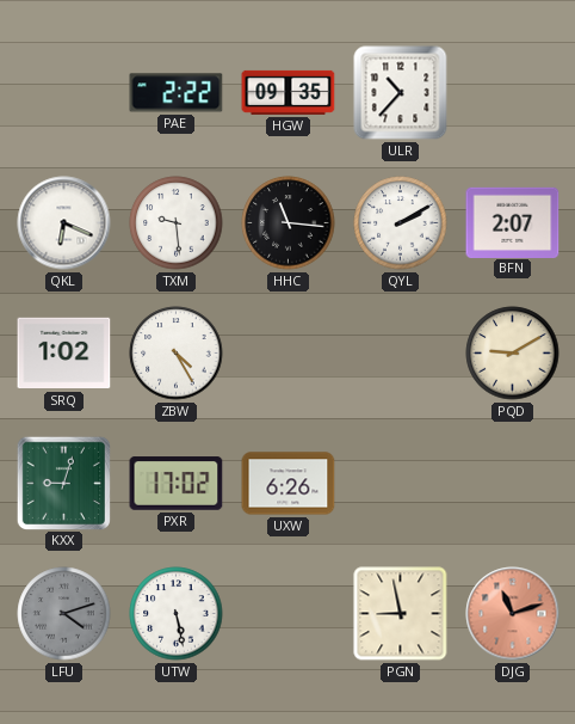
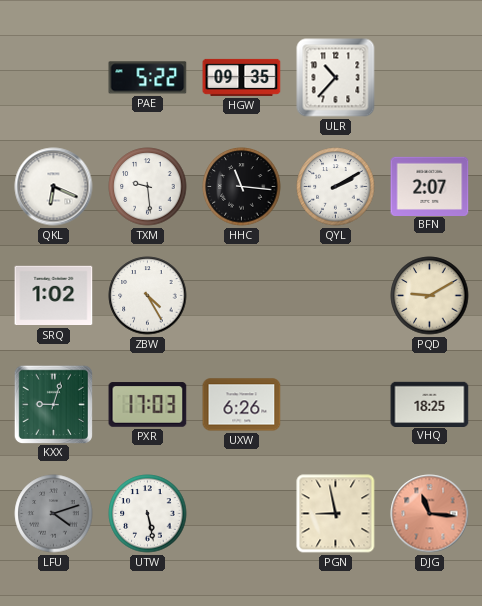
PAE: 2:22 -> 5:22 (148, 78)
PXR: 17:02 -> 17:03 (148, 405)
VHQ: none -> 18:25 (430, 404)
DJG: 11:12 -> 11:16 (430, 514)
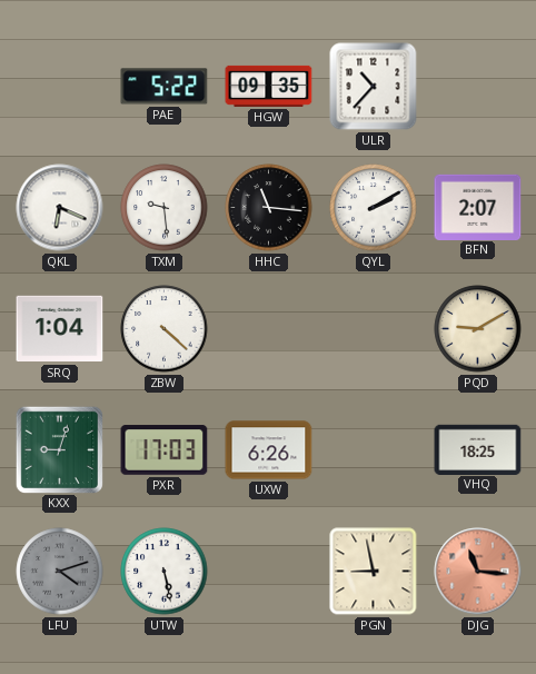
SRQ: 1:02 -> 1:04 (60, 329)
ZBW: 4:25 -> 4:22 (165, 329)
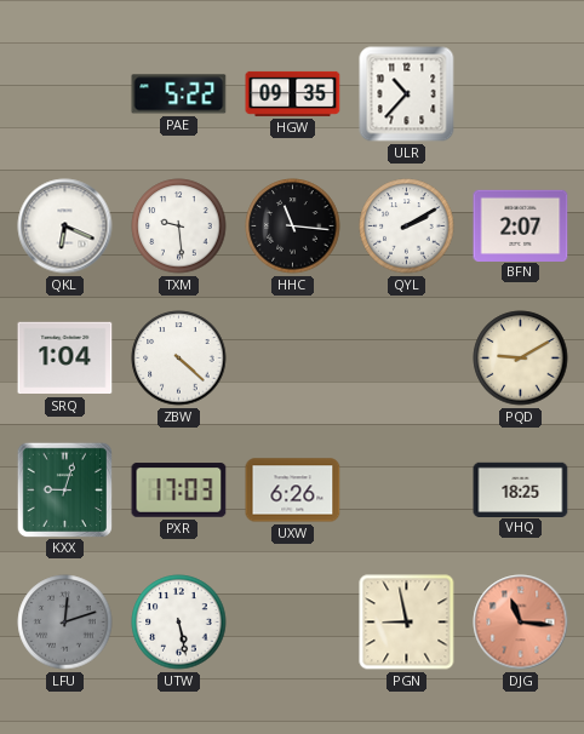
LFU: 4:12 -> 12:12 (65, 623)
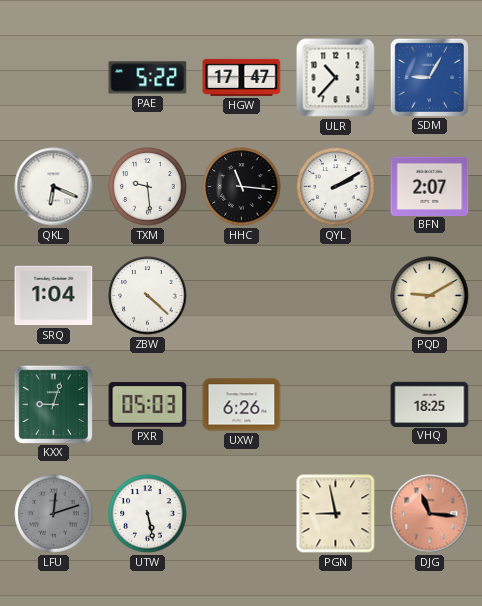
HGW: 09:35 -> 17:47 (242, 77)
SDM: none -> 9:05 (429, 77)
PXR: 17:03 -> 05:03 (148, 405)
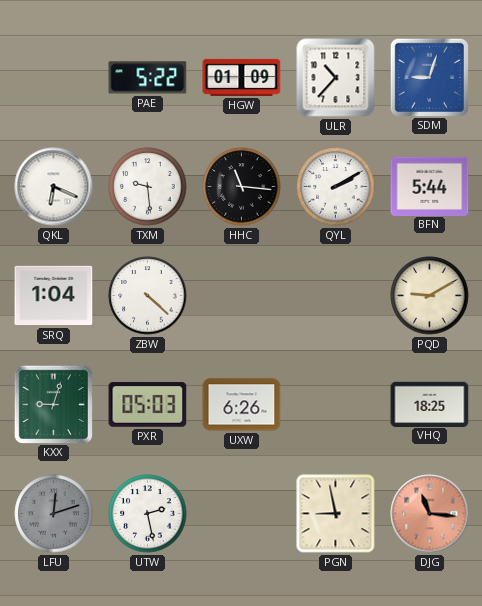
HGW: 17:47 -> 01:09 (242, 77)
SDM: 9:05 -> 9:03 (429, 77)
BFN: 2:07 -> 5:44 (430, 186)
UTW: 5:28 -> 2:28 (148, 514)
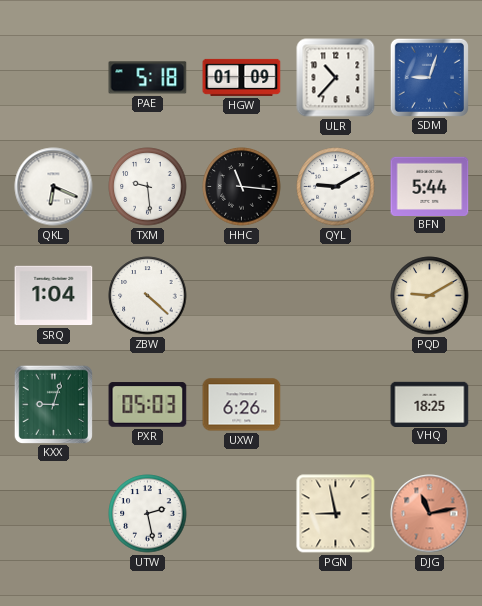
PAE: 5:22 -> 5:18 (148, 78)
QYL: 2:10 -> 9:10 (336, 187)
LFU: 12:12 -> none (54, 514)
DJG: 11:16 -> 11:13 (430, 514)
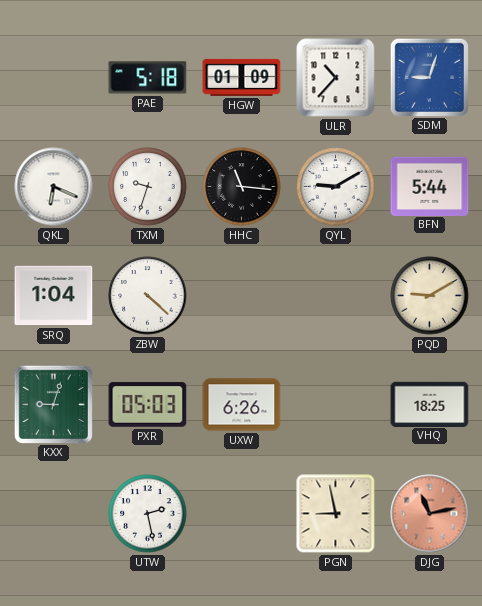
TXM: 9:29 -> 9:33 (148, 187)
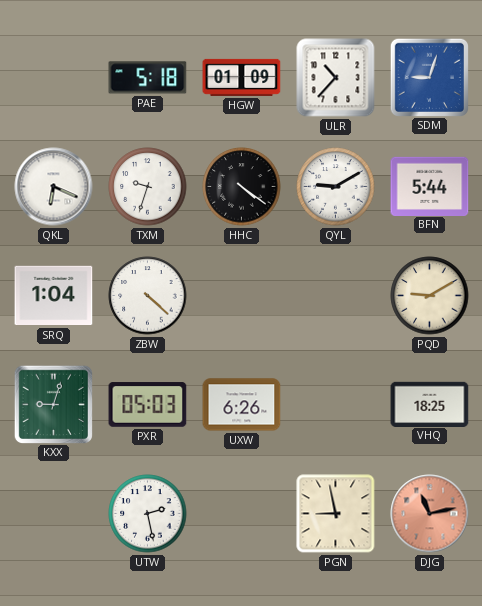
HHC: 11:16 -> 4:21 (242, 187)
